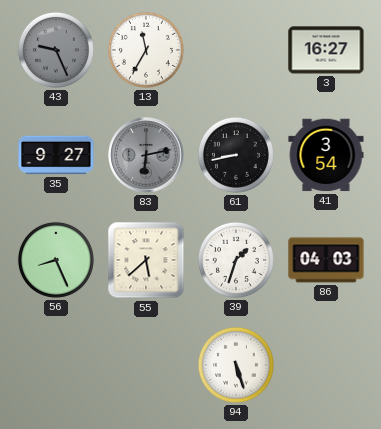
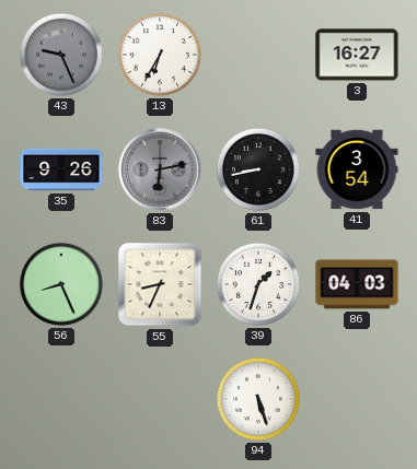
13: 11:35 -> 6:35 (160, 55)
35: 9:27 -> 9:26 (61, 169)
55: 5:38 -> 8:34 (160, 284)
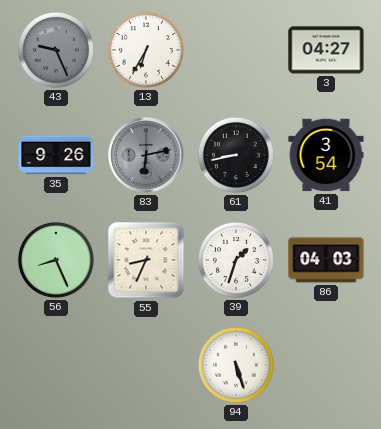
3: 16:27 -> 04:27 (326, 50)
